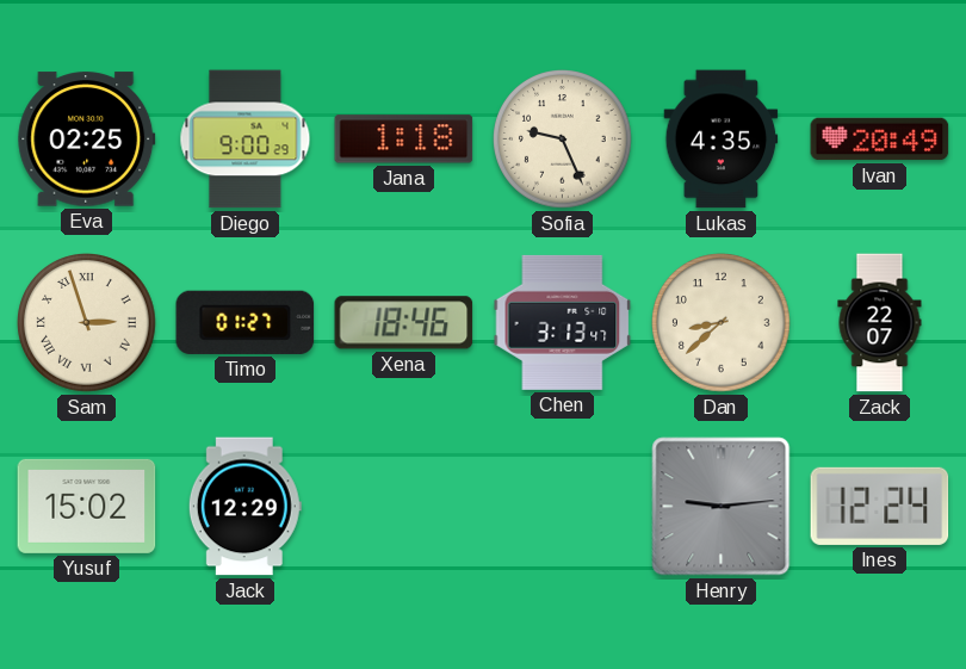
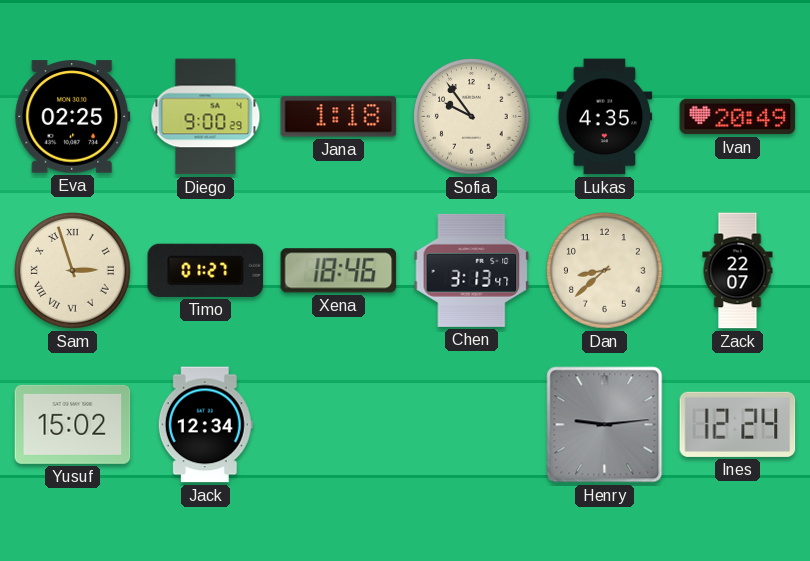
Sofia: 9:26 -> 9:54 (472, 117)
Jack: 12:29 -> 12:34 (205, 425)
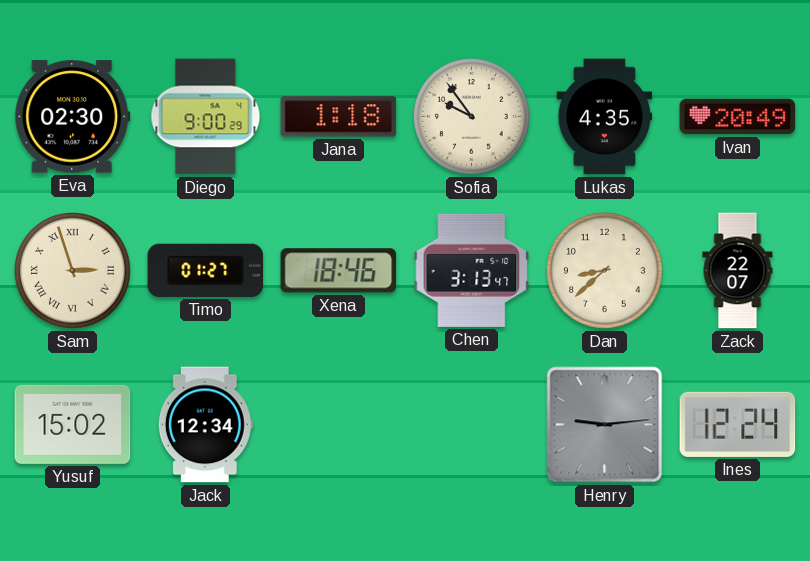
Eva: 02:25 -> 02:30 (73, 117)
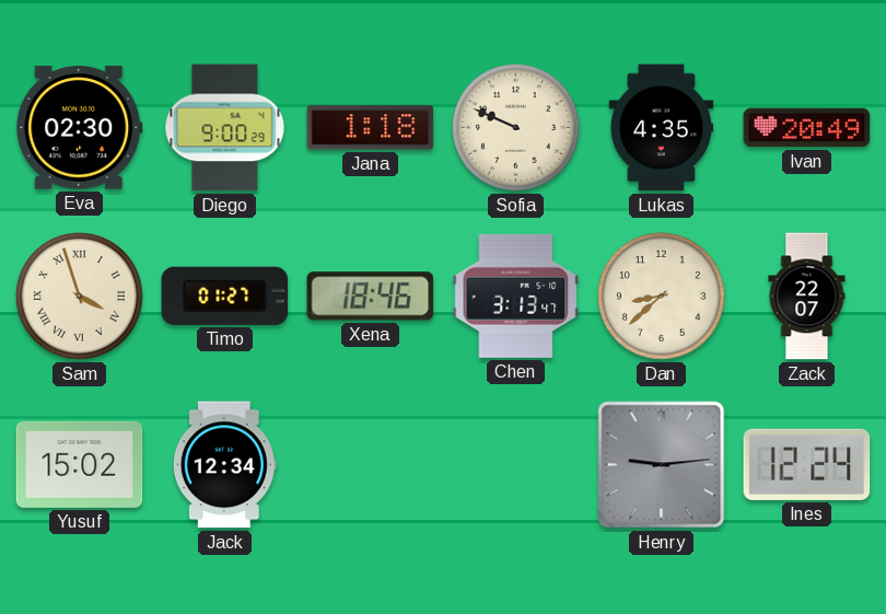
Sofia: 9:54 -> 9:49 (516, 128)
Sam: 2:57 -> 3:57 (80, 297)
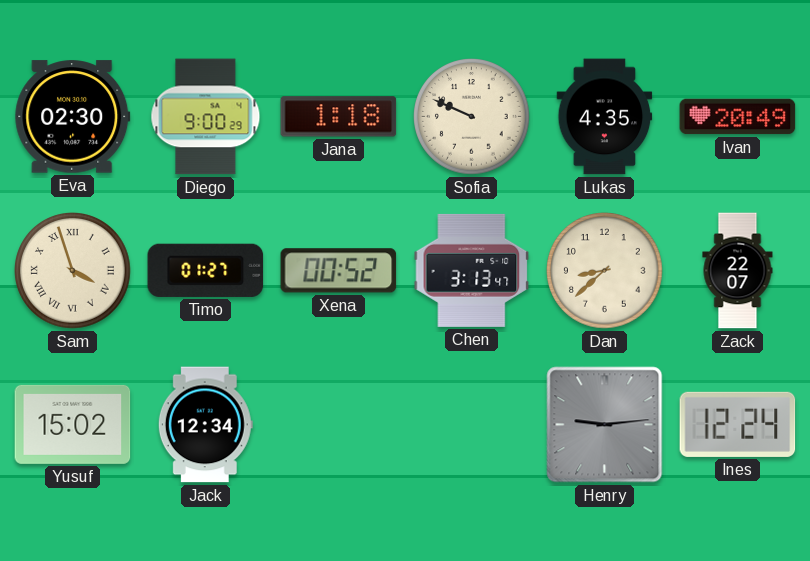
Xena: 18:46 -> 00:52 (339, 271)
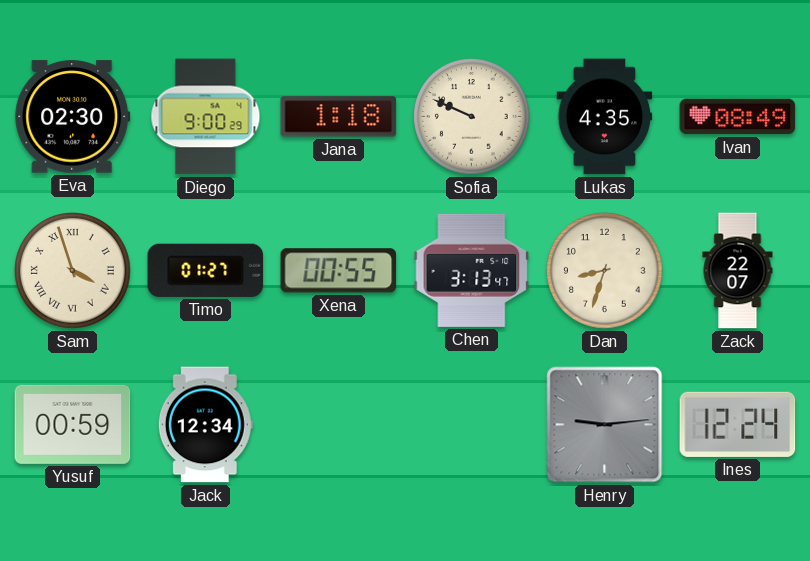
Ivan: 20:49 -> 08:49 (738, 117)
Xena: 00:52 -> 00:55 (339, 271)
Dan: 8:38 -> 8:33 (605, 271)
Yusuf: 15:02 -> 00:59 (73, 424)
